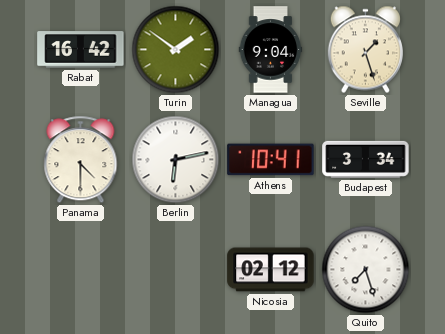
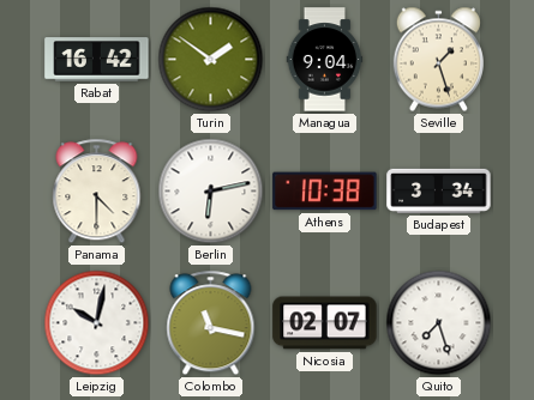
Athens: 10:41 -> 10:38 (325, 192)
Leipzig: none -> 10:02 (97, 323)
Colombo: none -> 11:17 (211, 323)
Nicosia: 02:12 -> 02:07 (325, 323)
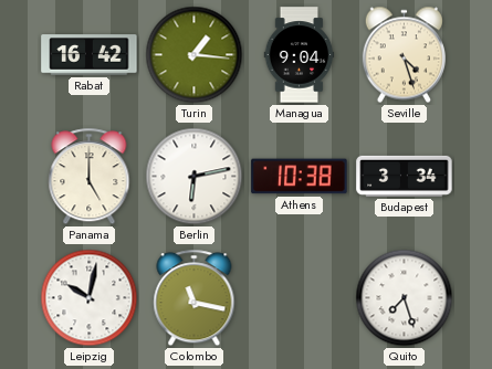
Turin: 1:51 -> 1:16 (195, 55)
Seville: 1:27 -> 4:27 (404, 55)
Panama: 4:30 -> 5:00 (90, 177)
Nicosia: 02:07 -> none (325, 323)
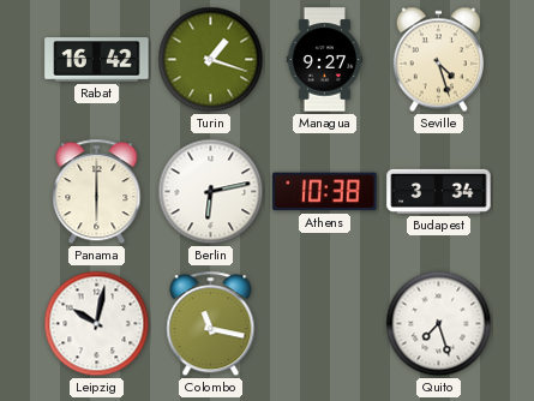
Turin: 1:16 -> 1:18 (211, 60)
Managua: 9:04 -> 9:27 (325, 60)
Panama: 5:00 -> 6:00 (97, 192)
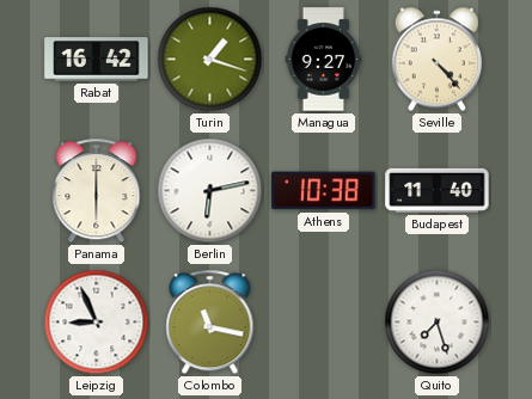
Seville: 4:27 -> 4:23 (436, 60)
Budapest: 3:34 -> 11:40 (438, 190)
Leipzig: 10:02 -> 8:56 (97, 323)
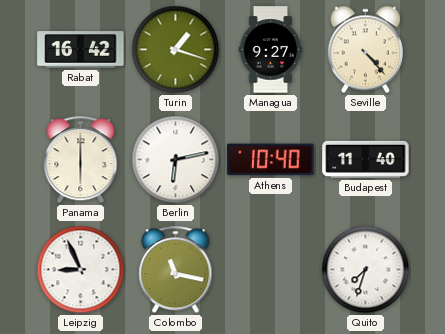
Athens: 10:38 -> 10:40 (271, 160)
Quito: 7:27 -> 7:33 (366, 270)
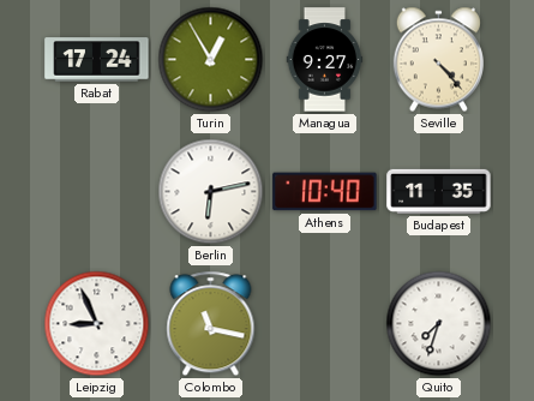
Rabat: 16:42 -> 17:24 (97, 60)
Turin: 1:18 -> 12:55 (211, 60)
Panama: 6:00 -> none (81, 160)
Budapest: 11:40 -> 11:35 (439, 191)
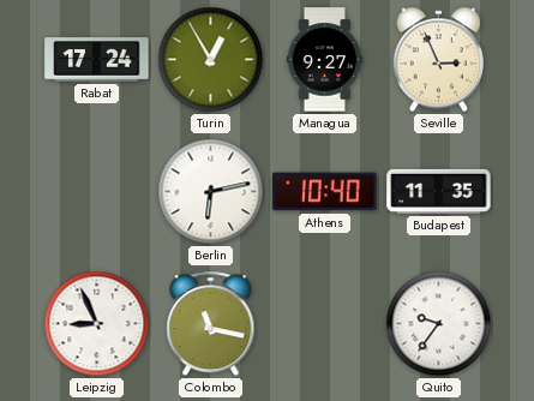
Seville: 4:23 -> 2:56 (438, 60)
Quito: 7:33 -> 9:36 (439, 324)
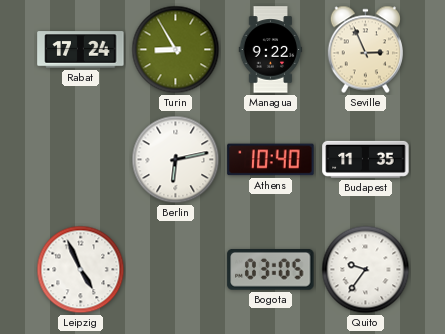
Turin: 12:55 -> 8:55 (176, 50)
Managua: 9:27 -> 9:22 (271, 50)
Leipzig: 8:56 -> 4:56 (81, 270)
Colombo: 11:17 -> none (211, 324)
Bogota: none -> 03:05 (271, 269)
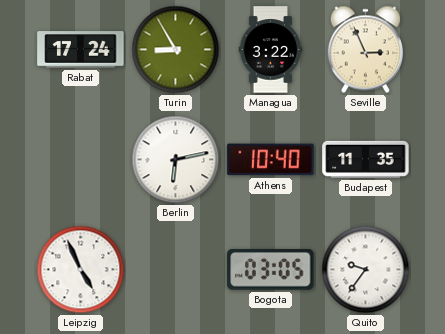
Managua: 9:22 -> 3:22 (271, 50)
